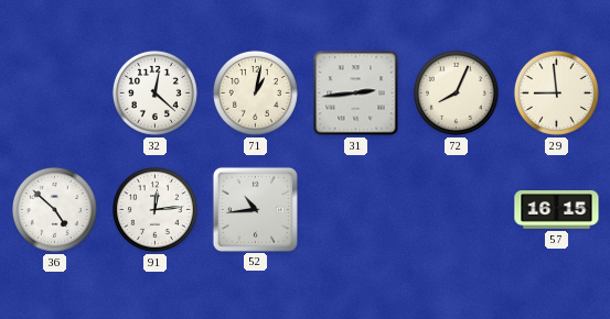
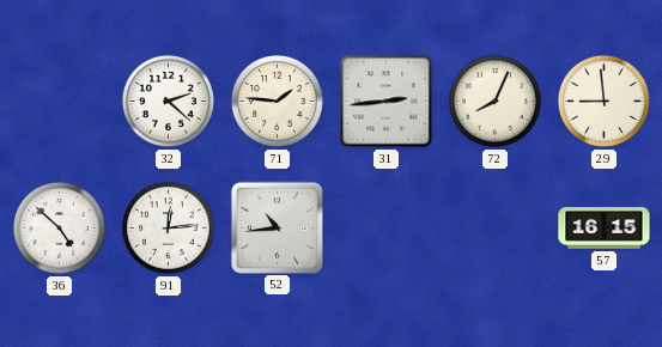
32: 12:22 -> 2:22 (168, 101)
71: 1:02 -> 1:46 (277, 101)
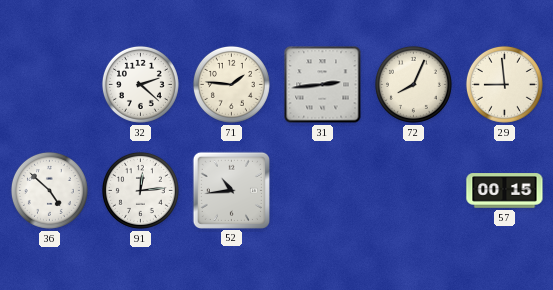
57: 16:15 -> 00:15 (505, 191)
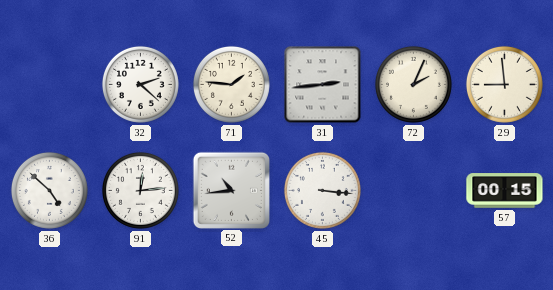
72: 8:04 -> 2:04 (413, 84)
45: none -> 3:16 (322, 190)
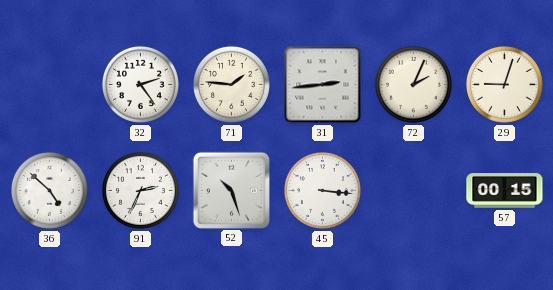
32: 2:22 -> 2:24 (140, 84)
29: 8:59 -> 9:03 (504, 84)
91: 12:14 -> 2:34 (140, 190)
52: 10:44 -> 10:27 (231, 190)
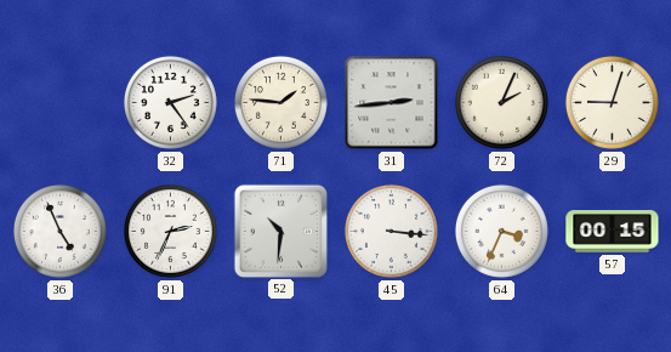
36: 4:52 -> 4:56 (59, 231)
52: 10:27 -> 10:31 (280, 231)
64: none -> 3:34 (501, 231)
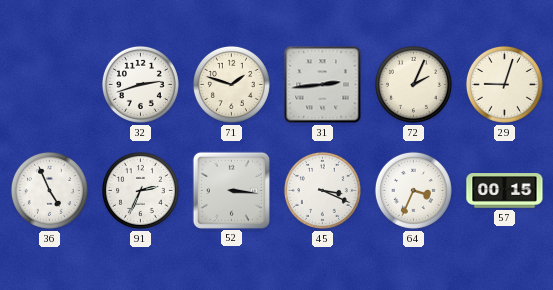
32: 2:24 -> 2:42 (140, 84)
71: 1:46 -> 1:48 (231, 84)
52: 10:31 -> 3:16 (231, 190)
45: 3:16 -> 3:19 (322, 190)
